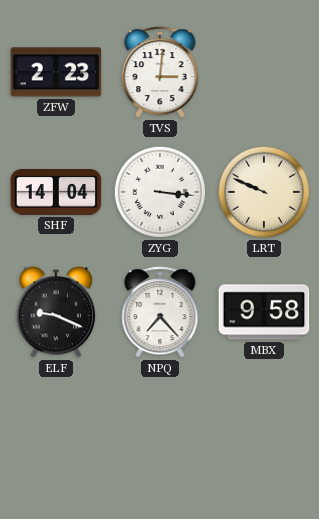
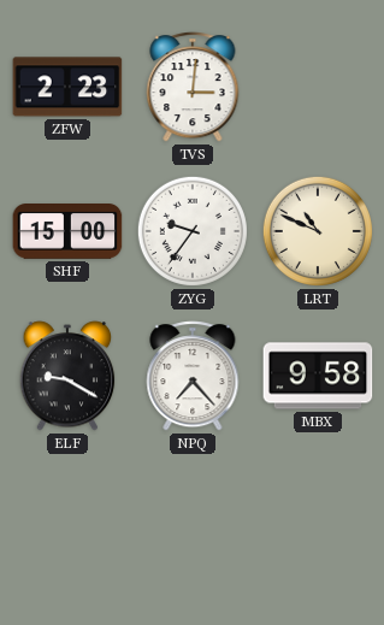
SHF: 14:04 -> 15:00 (67, 232)
ZYG: 3:16 -> 9:36 (193, 231)
LRT: 9:49 -> 10:49 (318, 231)
ELF: 9:19 -> 9:20 (67, 376)
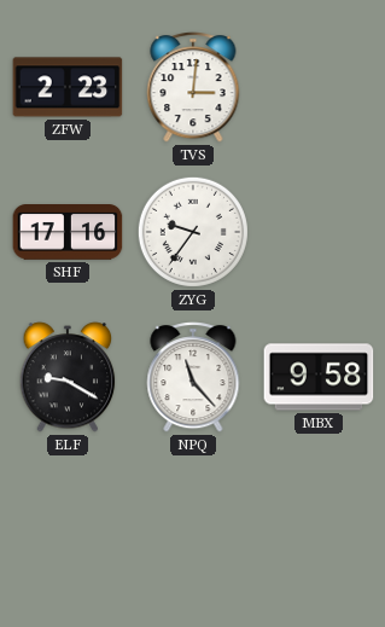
SHF: 15:00 -> 17:16 (68, 233)
LRT: 10:49 -> none (318, 231)
NPQ: 7:23 -> 11:23 (193, 377)
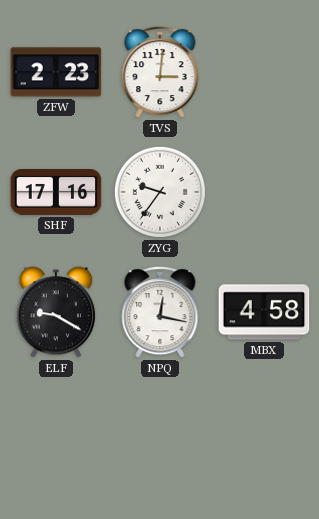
NPQ: 11:23 -> 12:17 (160, 312)
MBX: 9:58 -> 4:58 (264, 312)
